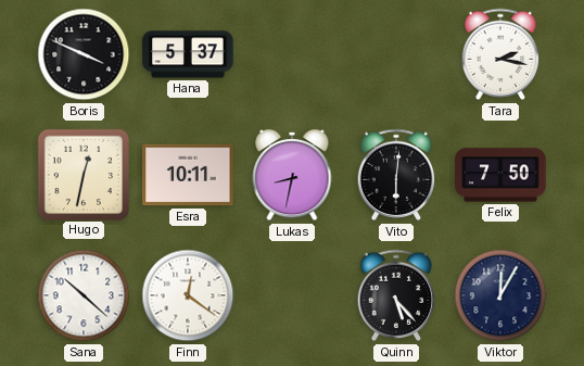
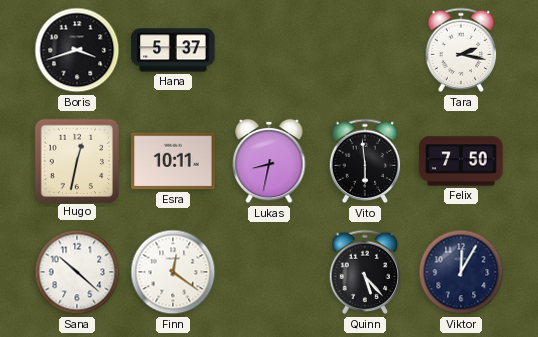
Boris: 3:49 -> 3:42 (77, 50)
Vito: 6:01 -> 5:59 (365, 161)
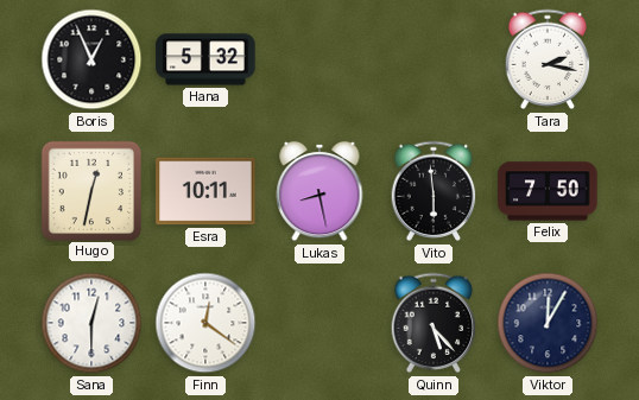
Boris: 3:42 -> 12:56 (91, 59)
Hana: 5:37 -> 5:32 (205, 59)
Lukas: 8:32 -> 8:28 (319, 191)
Sana: 10:22 -> 12:30 (91, 323)
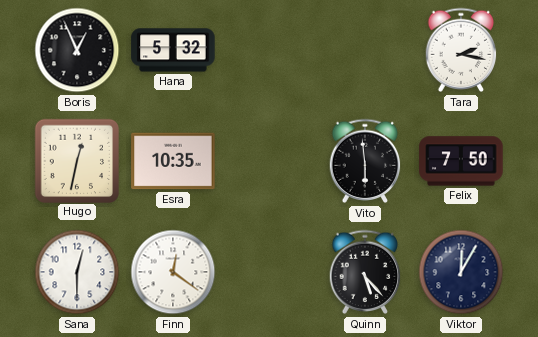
Esra: 10:11 -> 10:35 (173, 161)
Lukas: 8:28 -> none (319, 191)
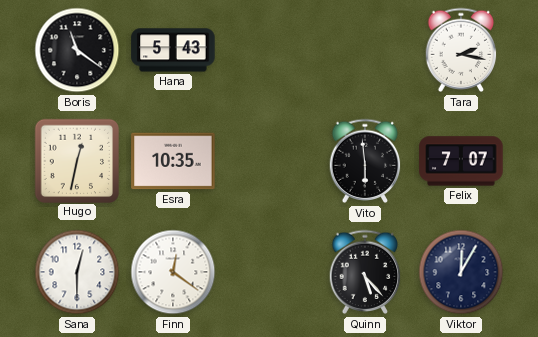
Boris: 12:56 -> 11:21 (77, 50)
Hana: 5:32 -> 5:43 (173, 50)
Felix: 7:50 -> 7:07 (461, 161)
